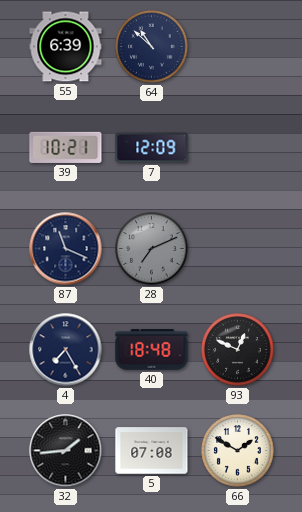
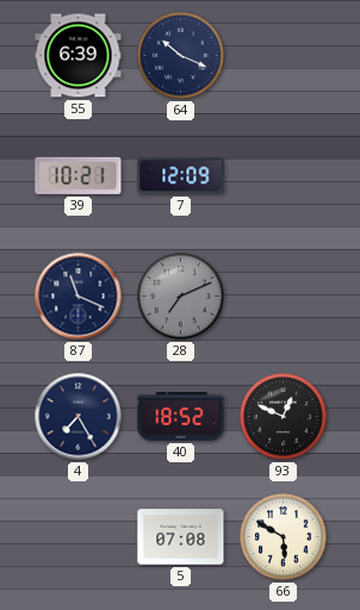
64: 10:52 -> 10:19 (181, 56)
40: 18:48 -> 18:52 (181, 417)
32: 1:44 -> none (66, 451)
66: 1:50 -> 5:50 (284, 537)
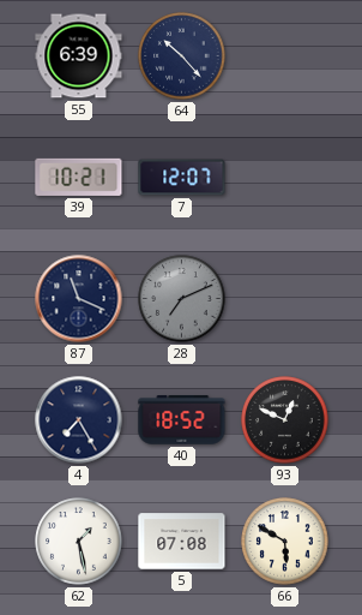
64: 10:19 -> 10:23 (182, 56)
7: 12:09 -> 12:07 (182, 178)
62: none -> 1:28 (79, 542)
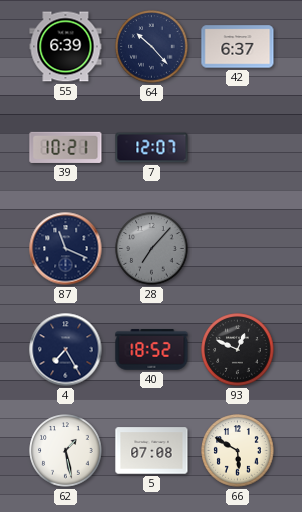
42: none -> 6:37 (238, 47)
28: 7:11 -> 7:07 (152, 249)
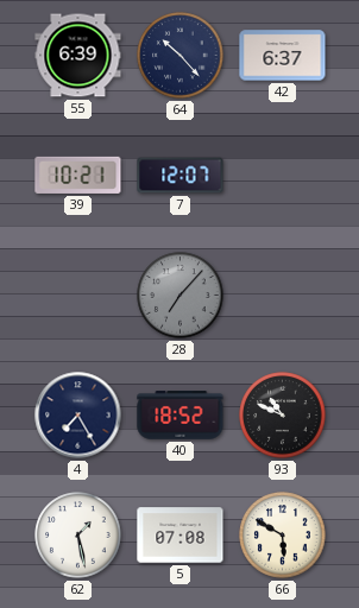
87: 11:19 -> none (66, 249)
93: 12:49 -> 10:49 (283, 416)
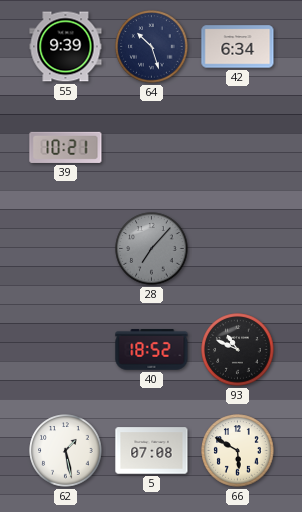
55: 6:39 -> 9:39 (66, 47)
64: 10:23 -> 10:27 (152, 47)
42: 6:37 -> 6:34 (238, 47)
7: 12:07 -> none (181, 176)
4: 7:25 -> none (78, 416)
